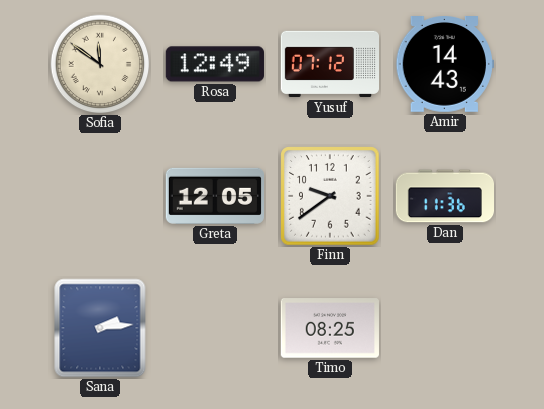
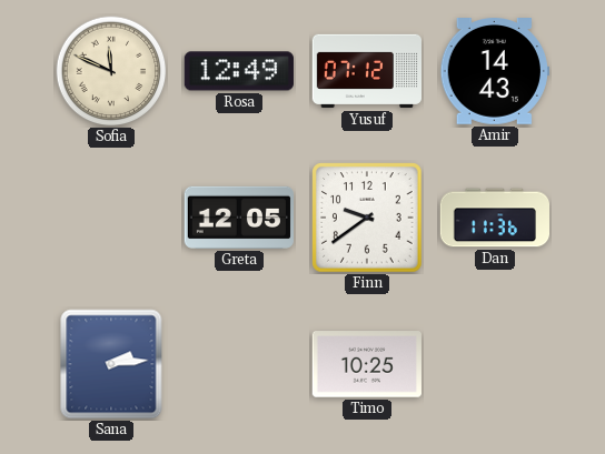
Sofia: 11:51 -> 11:49 (111, 71)
Timo: 08:25 -> 10:25 (367, 364)
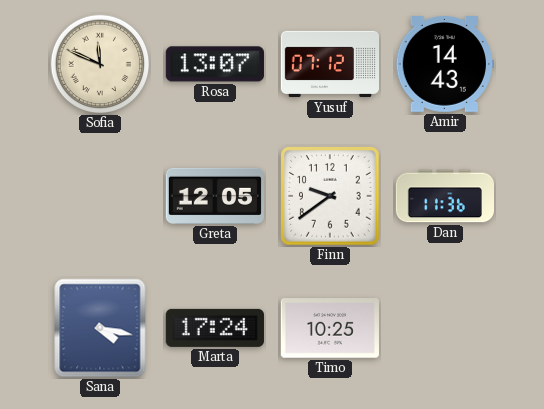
Rosa: 12:49 -> 13:07 (215, 64)
Sana: 2:14 -> 4:17 (100, 328)
Marta: none -> 17:24 (215, 328)
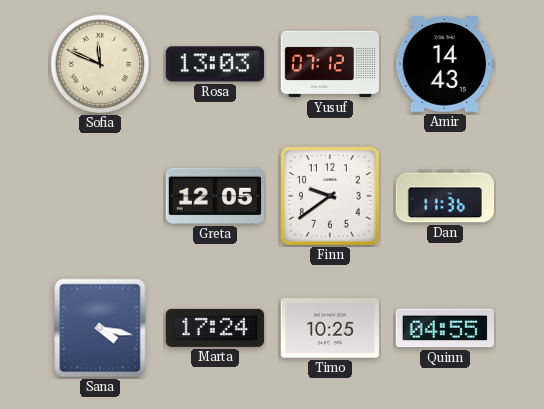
Rosa: 13:07 -> 13:03 (215, 64)
Quinn: none -> 04:55 (445, 328)
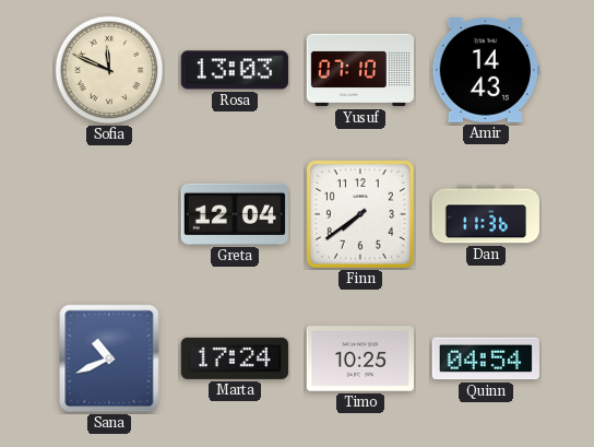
Yusuf: 07:12 -> 07:10 (359, 70)
Greta: 12:05 -> 12:04 (235, 214)
Finn: 9:39 -> 7:39 (360, 214)
Sana: 4:17 -> 10:41 (109, 358)
Quinn: 04:55 -> 04:54 (486, 358)
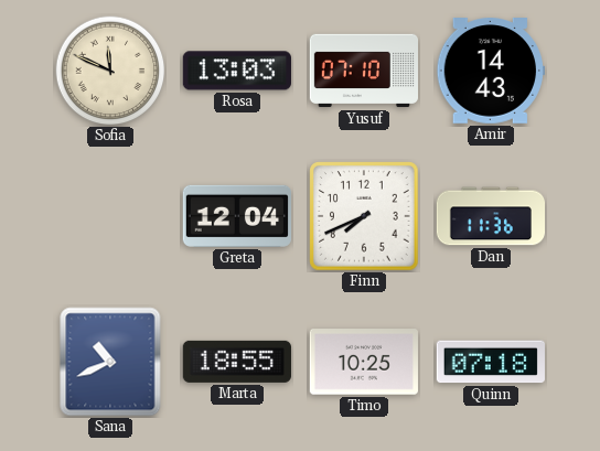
Finn: 7:39 -> 7:41 (364, 216)
Marta: 17:24 -> 18:55 (237, 362)
Quinn: 04:54 -> 07:18 (491, 362)
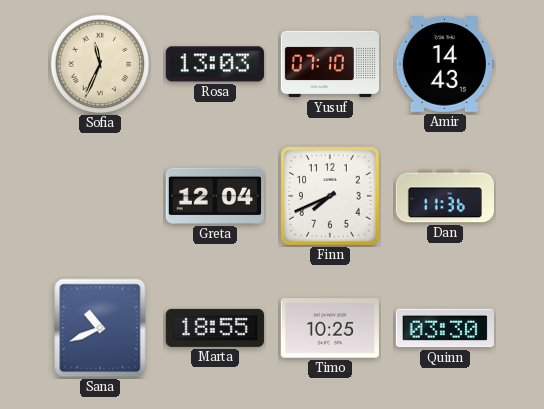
Sofia: 11:49 -> 11:34 (100, 64)
Quinn: 07:18 -> 03:30 (445, 328)
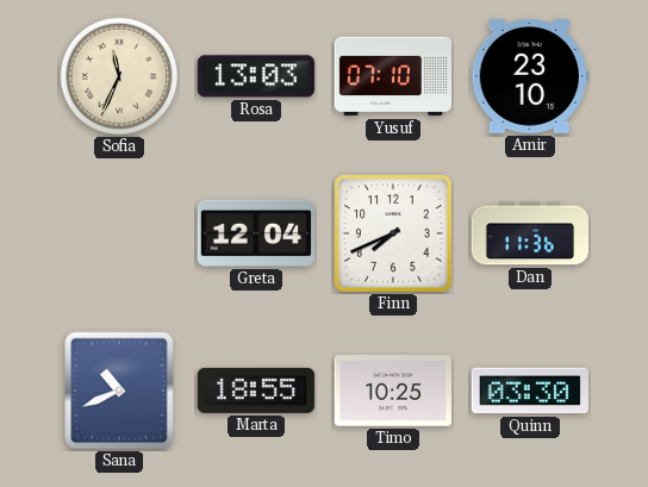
Amir: 14:43 -> 23:10 (530, 77)
